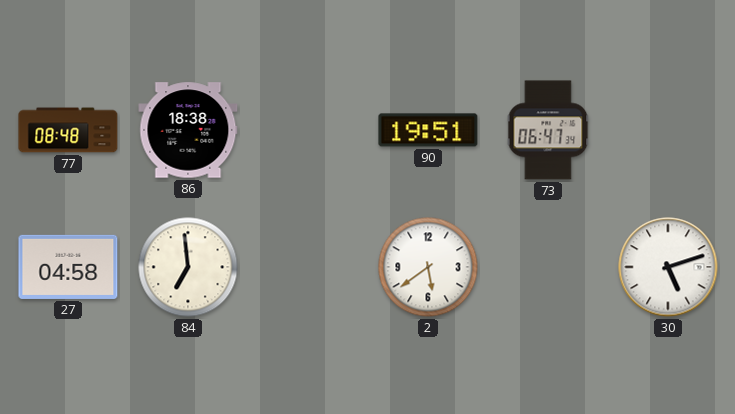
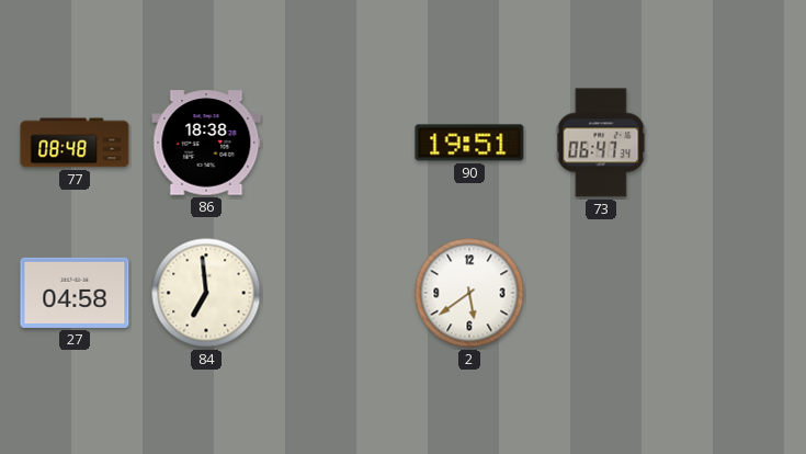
30: 5:12 -> none (668, 267)
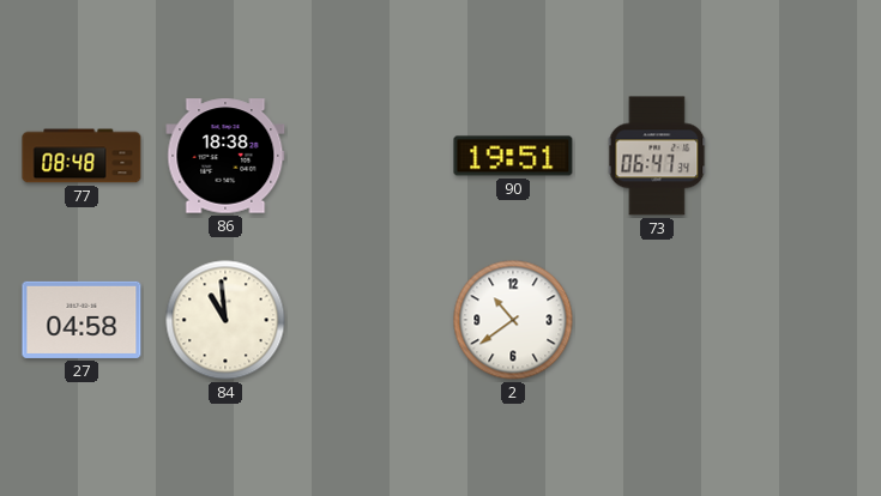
84: 6:59 -> 10:59 (225, 320)
2: 5:39 -> 10:39 (513, 320)
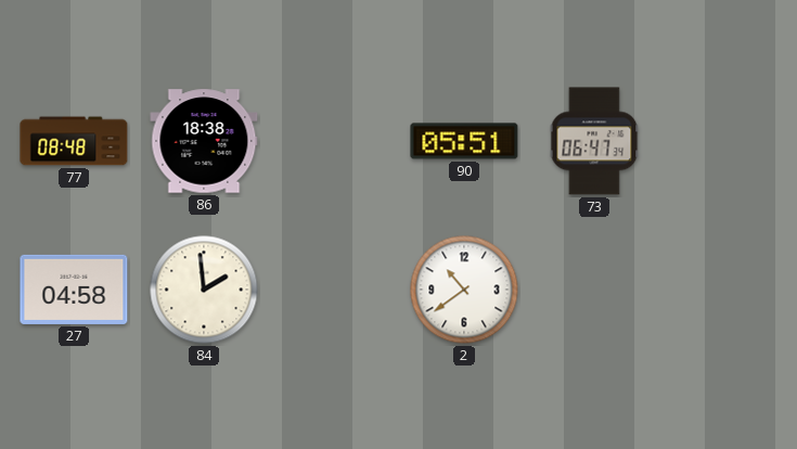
90: 19:51 -> 05:51 (464, 141)
84: 10:59 -> 1:59 (204, 290)
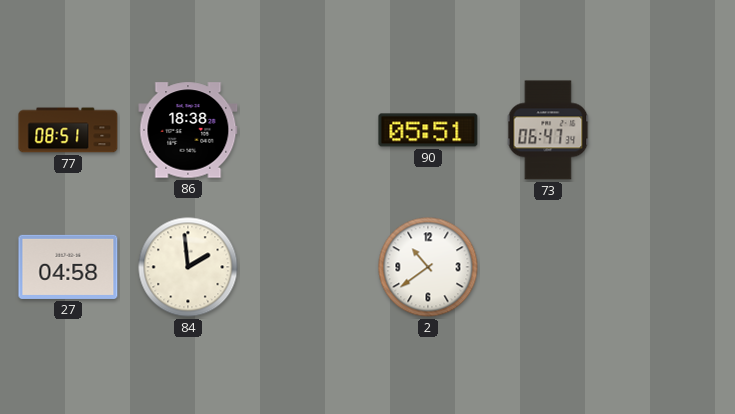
77: 08:48 -> 08:51 (68, 130)
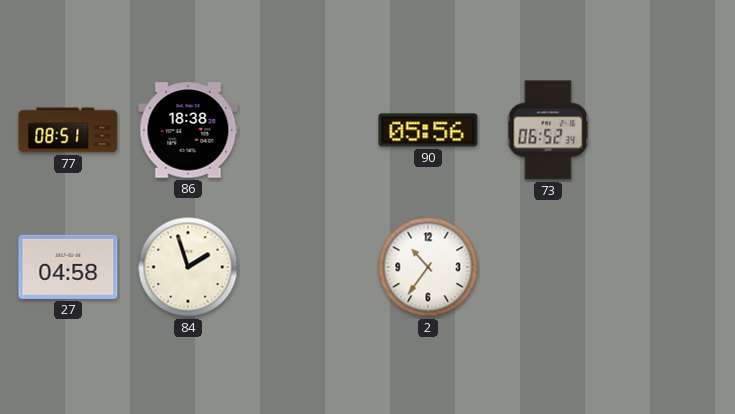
90: 05:51 -> 05:56 (428, 130)
73: 06:47 -> 06:52 (548, 130)
84: 1:59 -> 1:57 (188, 267)
2: 10:39 -> 10:36 (428, 267)
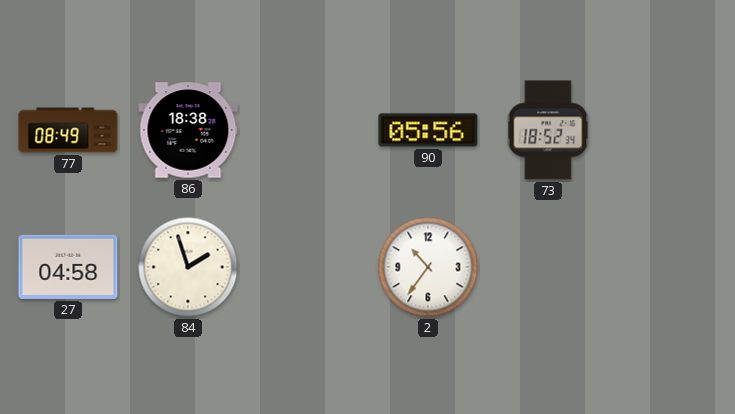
77: 08:51 -> 08:49 (68, 130)
73: 06:52 -> 18:52 (548, 130)
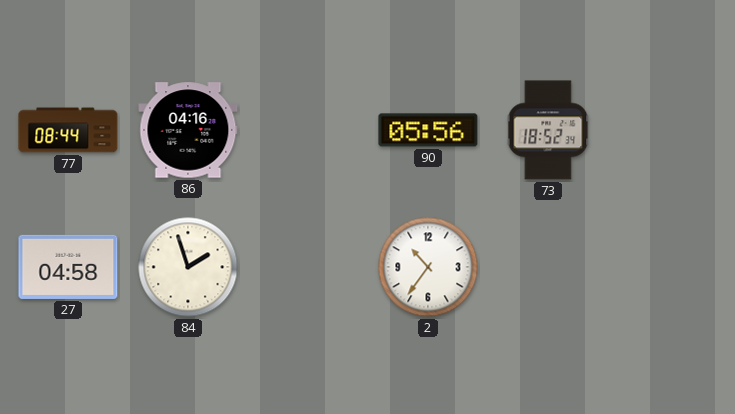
77: 08:49 -> 08:44 (68, 130)
86: 18:38 -> 04:16 (188, 130)
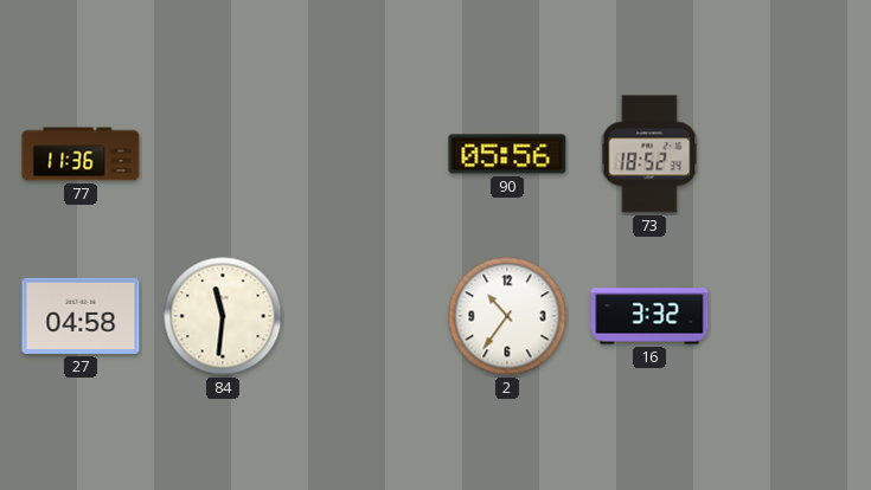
77: 08:44 -> 11:36 (81, 154)
86: 04:16 -> none (188, 130)
84: 1:57 -> 11:31 (223, 316)
16: none -> 3:32 (649, 316)
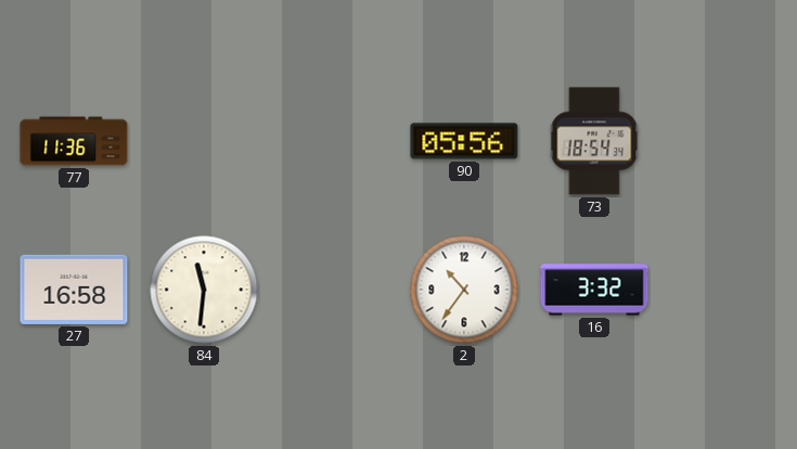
73: 18:52 -> 18:54 (594, 141)
27: 04:58 -> 16:58 (74, 290)
